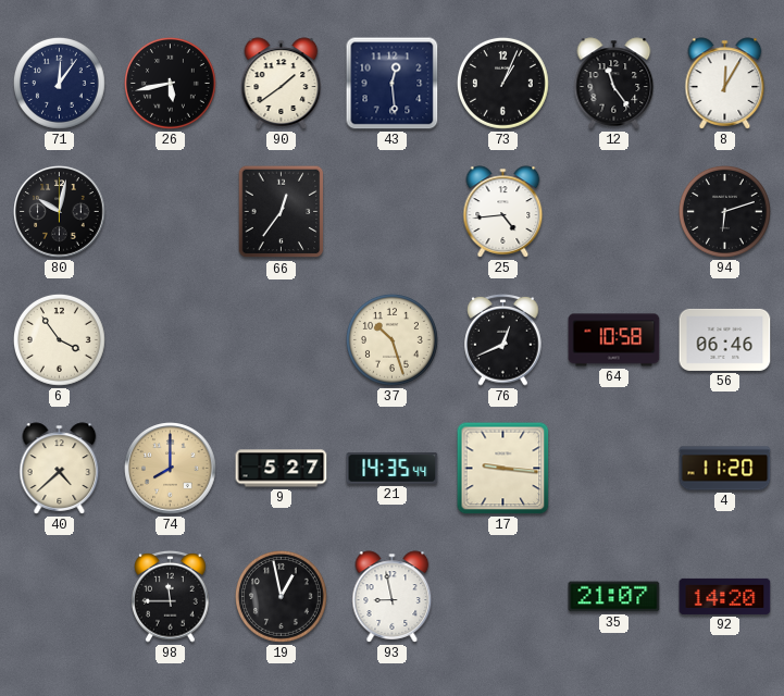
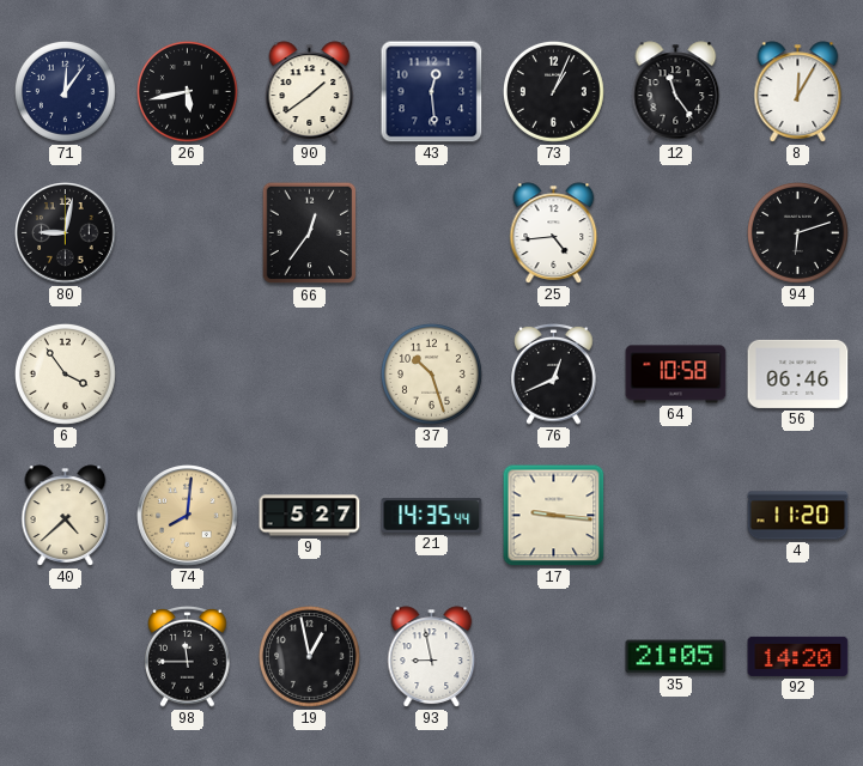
80: 10:02 -> 9:02 (66, 233)
74: 8:00 -> 8:01 (188, 516)
35: 21:07 -> 21:05 (676, 657)
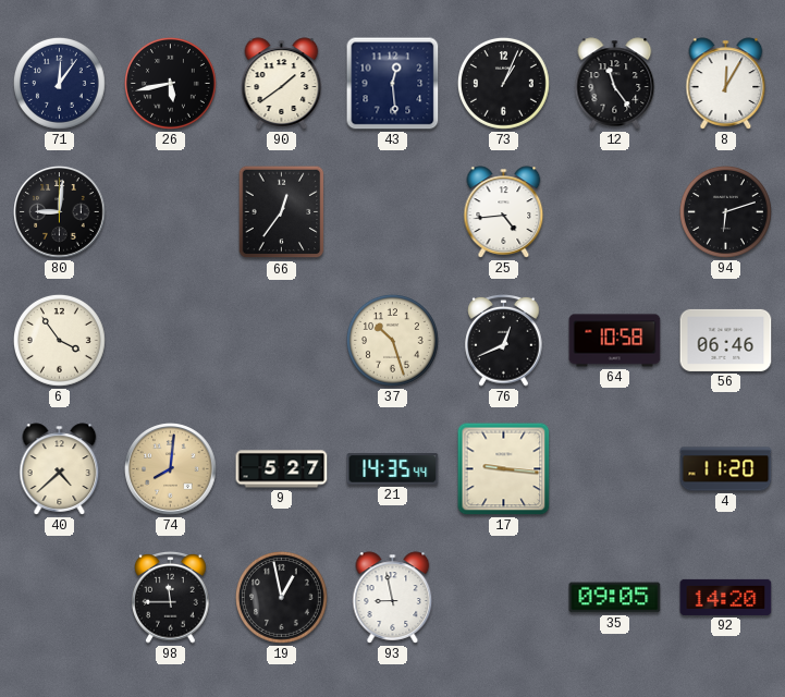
80: 9:02 -> 9:01 (60, 212)
35: 21:05 -> 09:05 (615, 598)
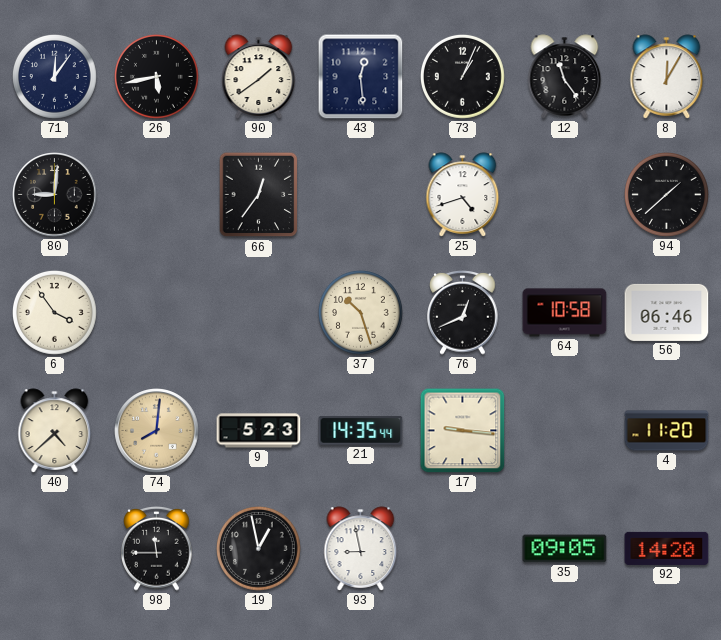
25: 4:44 -> 4:42 (463, 195)
94: 6:12 -> 1:38 (666, 194)
9: 5:27 -> 5:23 (259, 431)
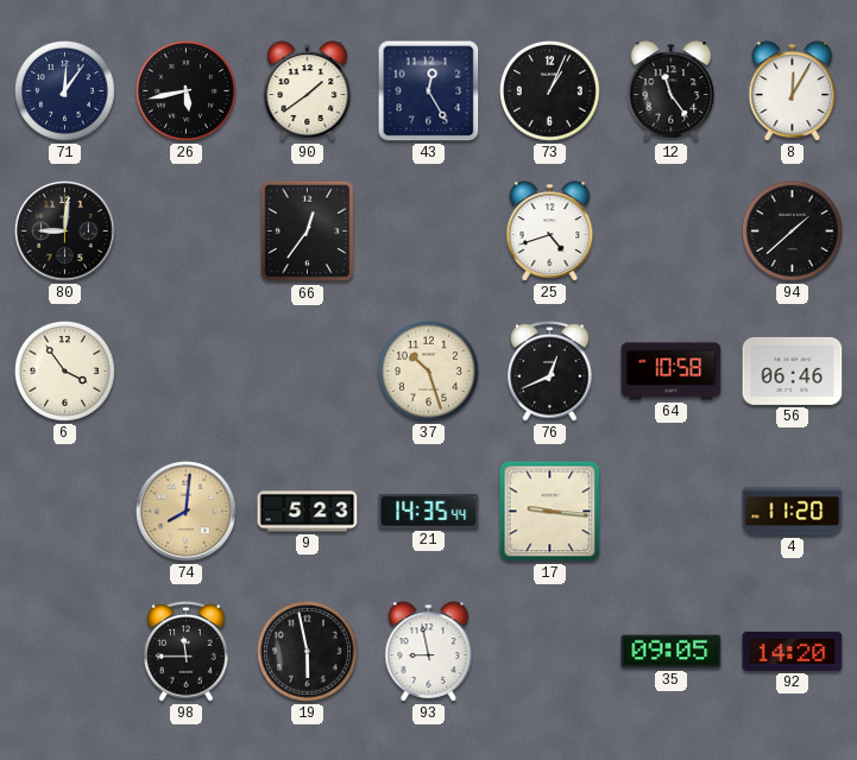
43: 12:29 -> 12:25 (429, 91)
40: 4:38 -> none (55, 431)
19: 12:58 -> 5:58 (307, 651)
